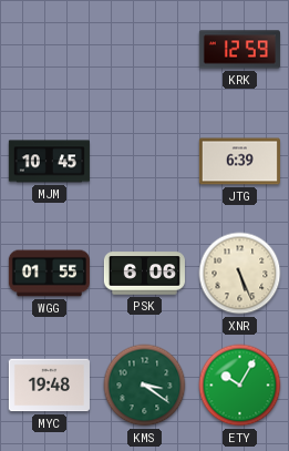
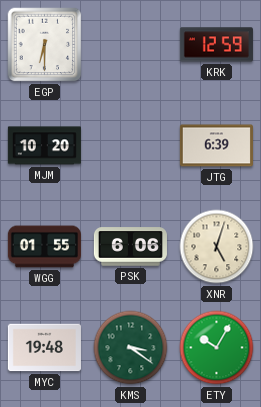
EGP: none -> 6:30 (45, 45)
MJM: 10:45 -> 10:20 (44, 146)
XNR: 5:26 -> 5:03 (217, 247)
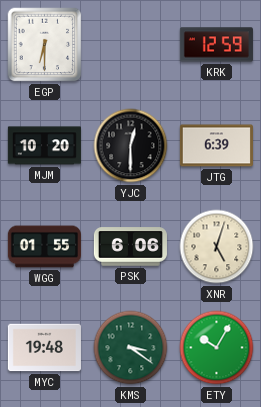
YJC: none -> 12:30 (131, 146)
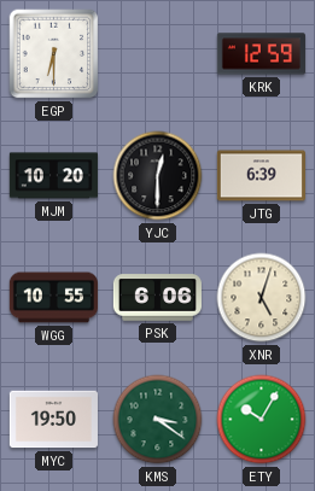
WGG: 01:55 -> 10:55 (53, 298)
MYC: 19:48 -> 19:50 (53, 420)
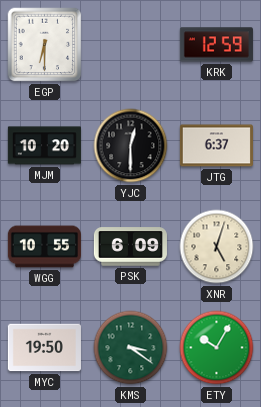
JTG: 6:39 -> 6:37 (216, 146)
PSK: 6:06 -> 6:09 (130, 247)
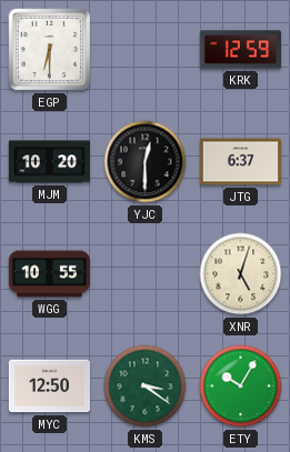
PSK: 6:09 -> none (130, 247)
MYC: 19:50 -> 12:50 (49, 386)
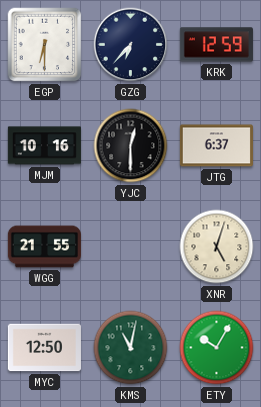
GZG: none -> 6:37 (131, 45)
MJM: 10:20 -> 10:16 (44, 146)
WGG: 10:55 -> 21:55 (44, 247)
KMS: 3:21 -> 11:02 (131, 348)
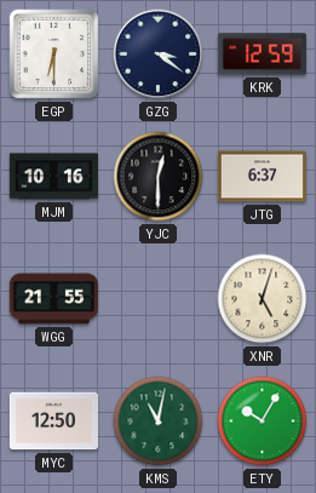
GZG: 6:37 -> 3:21 (159, 55)
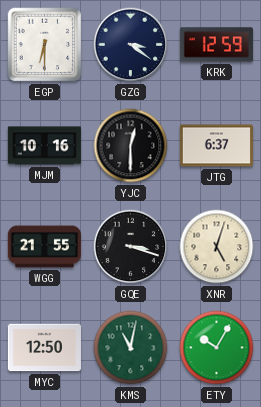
GQE: none -> 3:18 (131, 247)
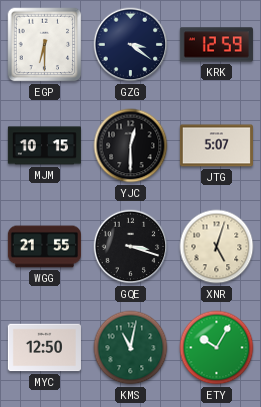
MJM: 10:16 -> 10:15 (44, 146)
JTG: 6:37 -> 5:07 (216, 146)
